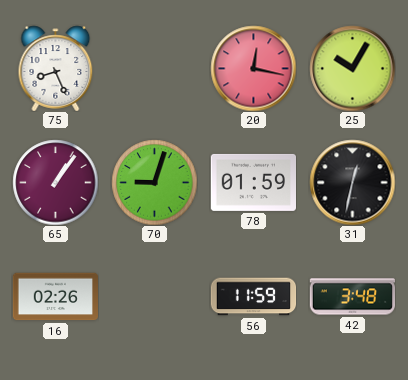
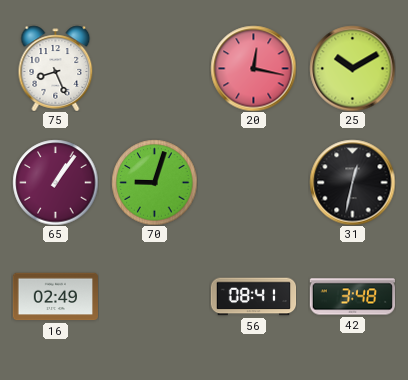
25: 10:05 -> 10:10 (352, 68)
78: 01:59 -> none (253, 182)
16: 02:26 -> 02:49 (55, 297)
56: 11:59 -> 08:41 (253, 297)
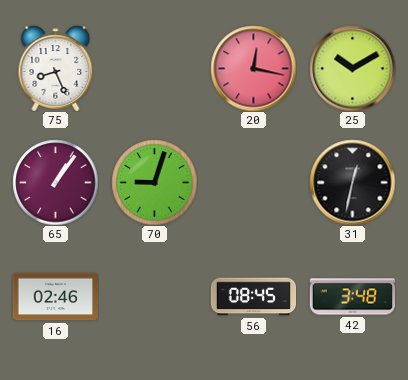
16: 02:49 -> 02:46 (55, 297)
56: 08:41 -> 08:45 (253, 297)
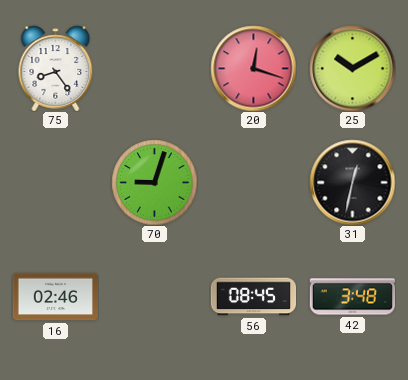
75: 8:26 -> 8:24 (56, 68)
20: 12:17 -> 12:18 (253, 68)
65: 1:06 -> none (55, 182)
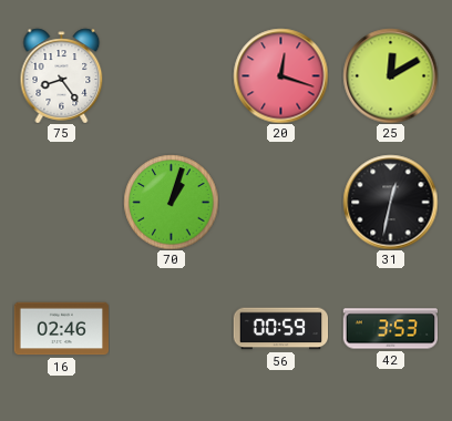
25: 10:10 -> 12:10 (390, 75)
70: 9:03 -> 1:03 (171, 202)
56: 08:45 -> 00:59 (280, 329)
42: 3:48 -> 3:53 (390, 329)
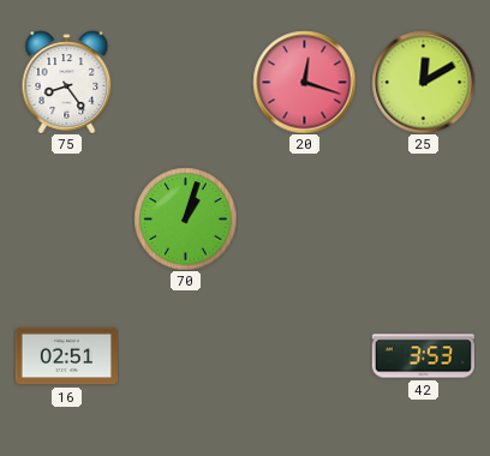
31: 12:32 -> none (390, 202)
16: 02:46 -> 02:51 (66, 356)
56: 00:59 -> none (280, 329)
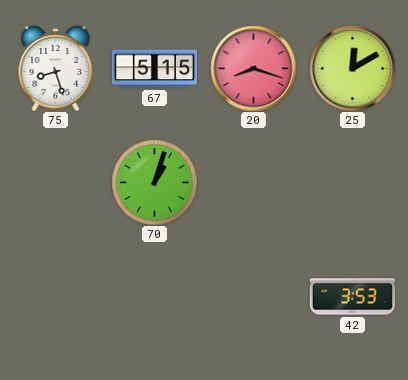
75: 8:24 -> 8:27 (56, 68)
67: none -> 5:15 (154, 69)
20: 12:18 -> 8:18 (253, 68)
16: 02:51 -> none (66, 356)
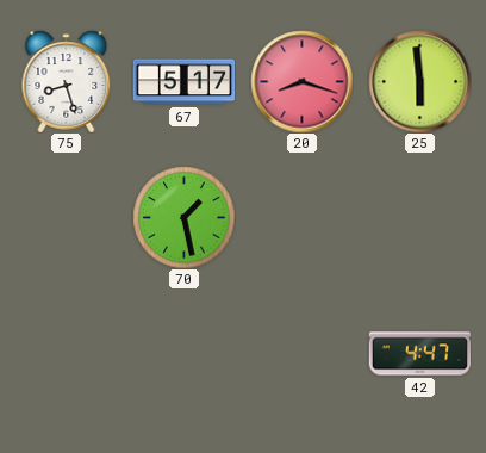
67: 5:15 -> 5:17 (183, 82)
25: 12:10 -> 5:59 (419, 81)
70: 1:03 -> 1:28 (183, 217)
42: 3:53 -> 4:47 (419, 354)
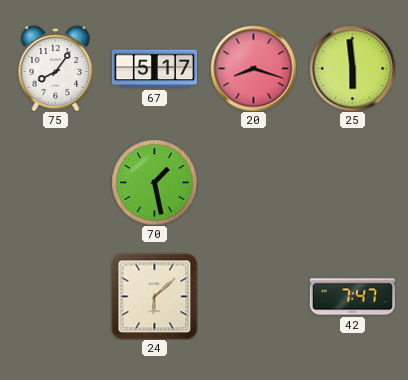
75: 8:27 -> 8:06 (56, 68)
24: none -> 6:08 (154, 296)
42: 4:47 -> 7:47 (352, 297)
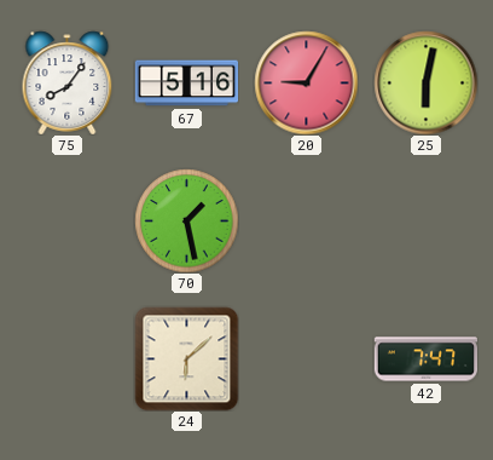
67: 5:17 -> 5:16 (186, 84)
20: 8:18 -> 9:05 (306, 82)
25: 5:59 -> 6:02 (425, 82)
